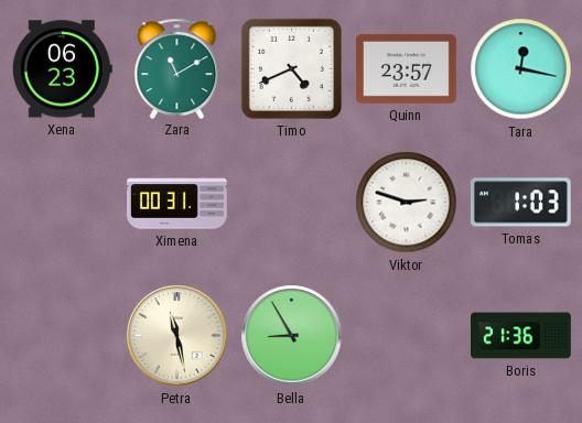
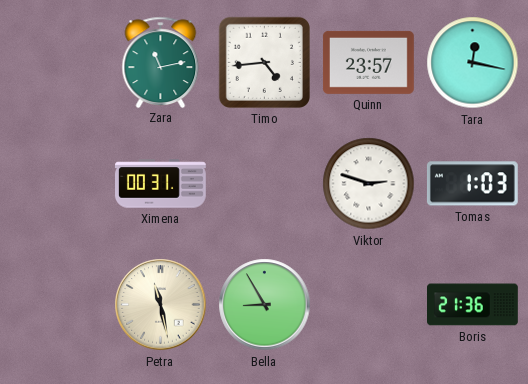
Xena: 06:23 -> none (62, 69)
Zara: 11:10 -> 11:13 (161, 62)
Timo: 4:41 -> 4:44 (264, 62)
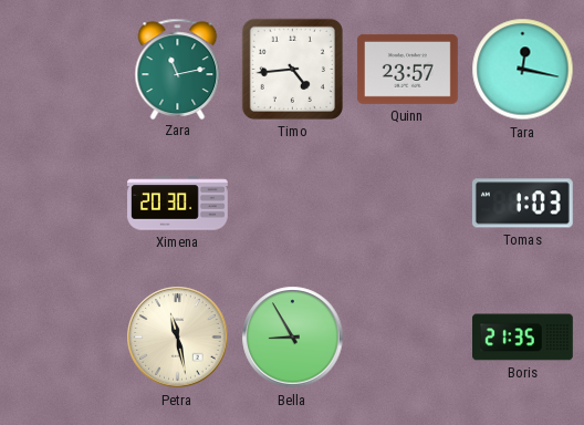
Ximena: 00:31 -> 20:30 (178, 204)
Viktor: 2:48 -> none (369, 184)
Boris: 21:36 -> 21:35 (523, 338)
